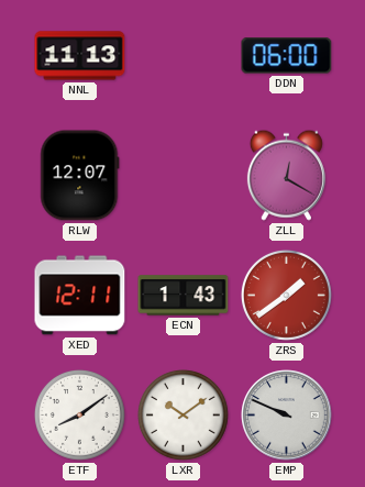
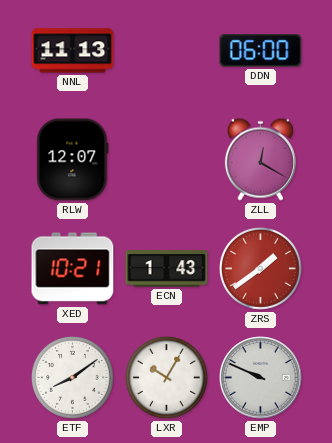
XED: 12:11 -> 10:21 (73, 269)
LXR: 10:09 -> 10:05 (166, 377)
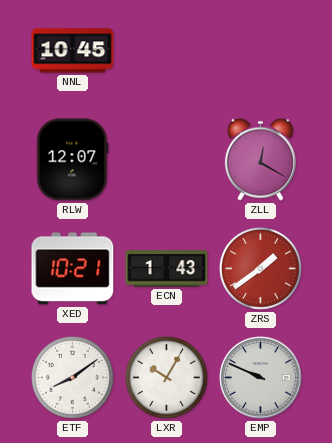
NNL: 11:13 -> 10:45 (73, 51)
DDN: 06:00 -> none (261, 51)
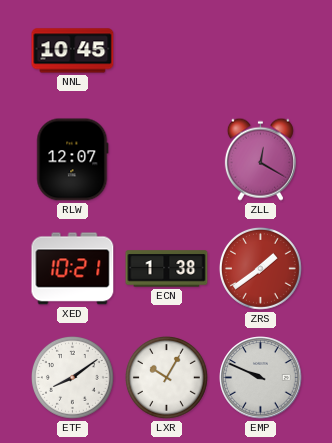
ECN: 1:43 -> 1:38 (167, 269)
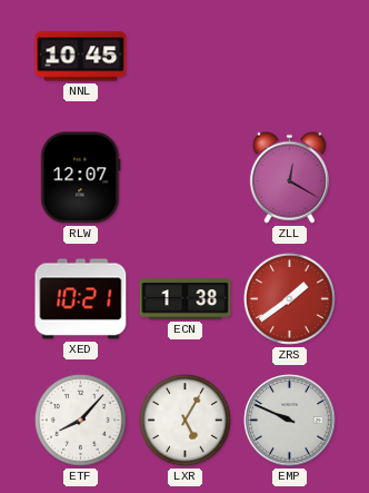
ETF: 8:09 -> 8:07 (80, 420)
LXR: 10:05 -> 5:05 (184, 420)
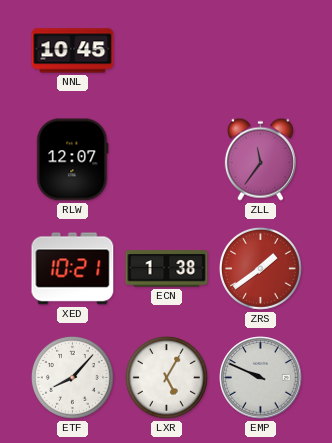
ZLL: 12:20 -> 11:36 (260, 159)
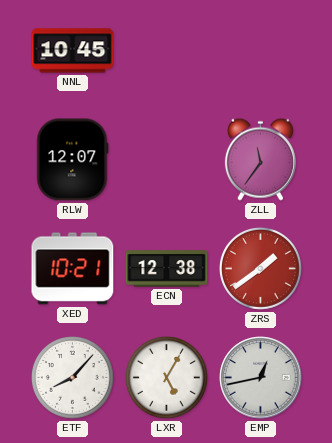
ECN: 1:38 -> 12:38 (167, 269)
EMP: 9:49 -> 12:43 (261, 378)
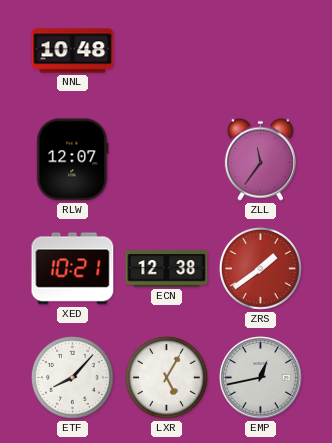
NNL: 10:45 -> 10:48 (73, 51)
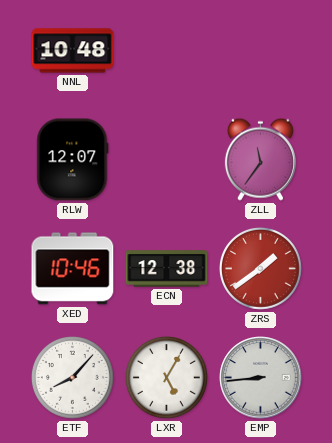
XED: 10:21 -> 10:46 (73, 269)
EMP: 12:43 -> 8:44 (261, 378)
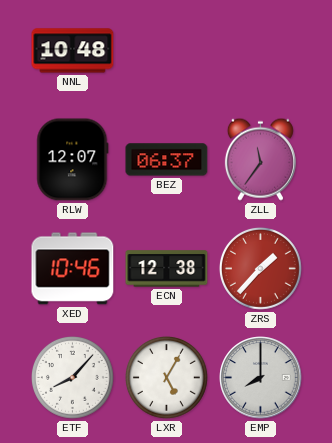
BEZ: none -> 06:37 (167, 160)
ZRS: 1:39 -> 1:37 (260, 268)
EMP: 8:44 -> 8:00 (261, 378)
